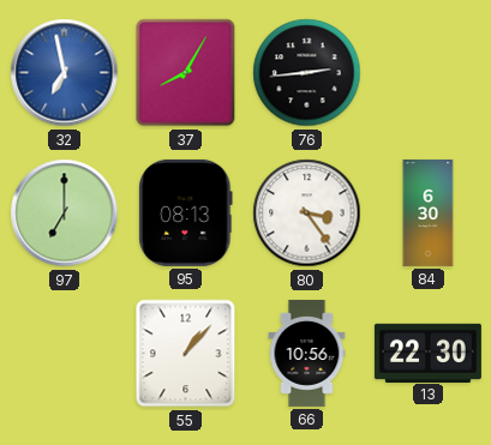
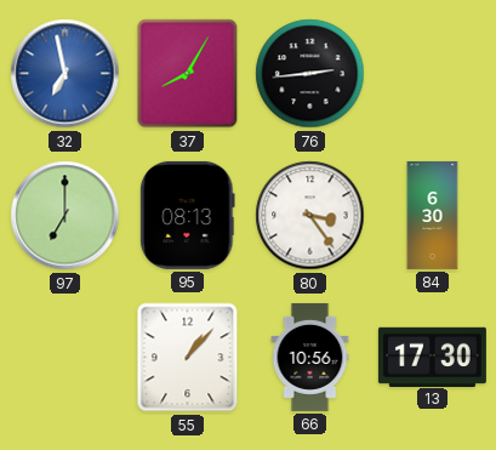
13: 22:30 -> 17:30 (432, 357)
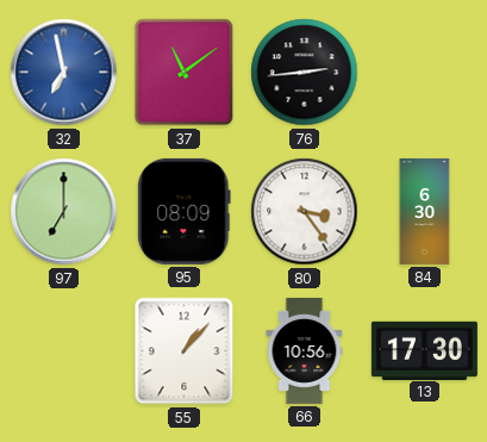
37: 8:05 -> 11:09 (185, 73)
95: 08:13 -> 08:09 (185, 211)
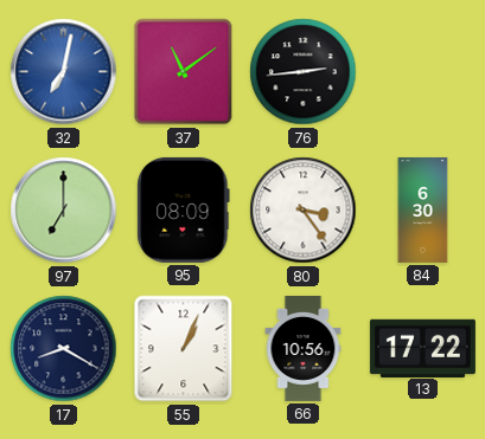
32: 6:58 -> 7:02 (64, 72)
17: none -> 8:20 (64, 349)
55: 1:07 -> 1:04 (184, 349)
13: 17:30 -> 17:22 (422, 348)
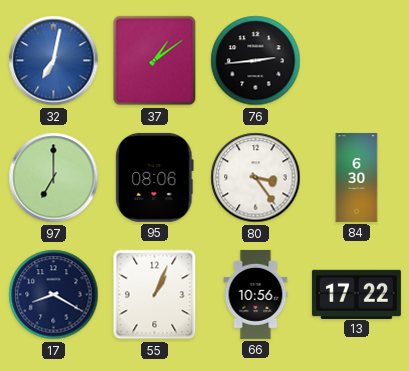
37: 11:09 -> 1:09 (155, 61)
95: 08:09 -> 08:06 (155, 177)
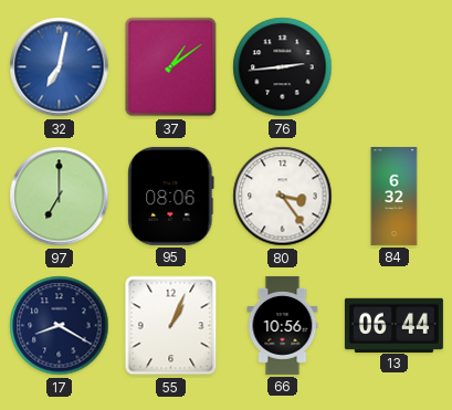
84: 6:30 -> 6:32 (395, 196)
13: 17:22 -> 06:44 (393, 325)
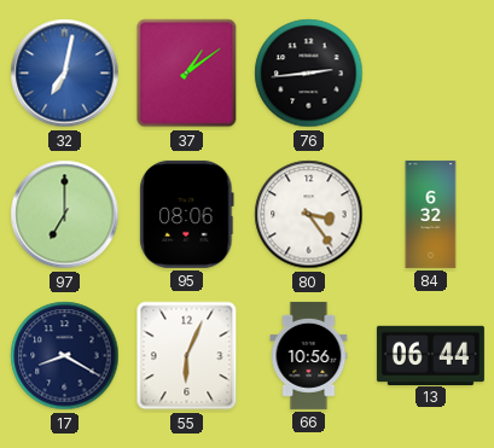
55: 1:04 -> 6:04 (187, 356)
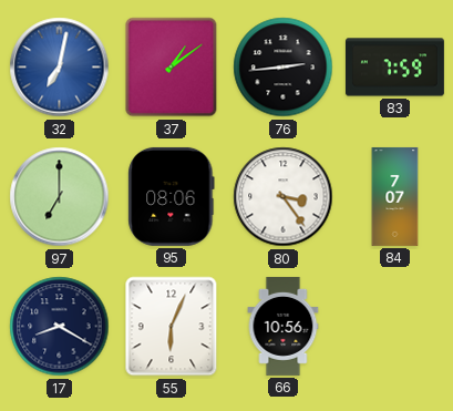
83: none -> 7:59 (394, 68)
84: 6:32 -> 7:07 (395, 196)
13: 06:44 -> none (430, 355)
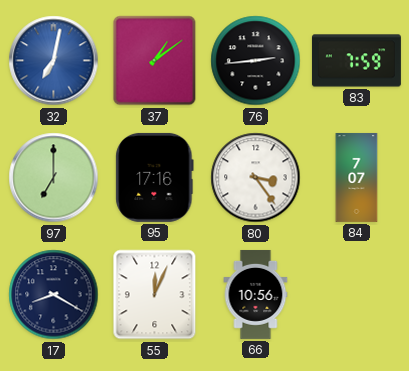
95: 08:06 -> 17:16 (155, 177)
55: 6:04 -> 12:04 (155, 295)
